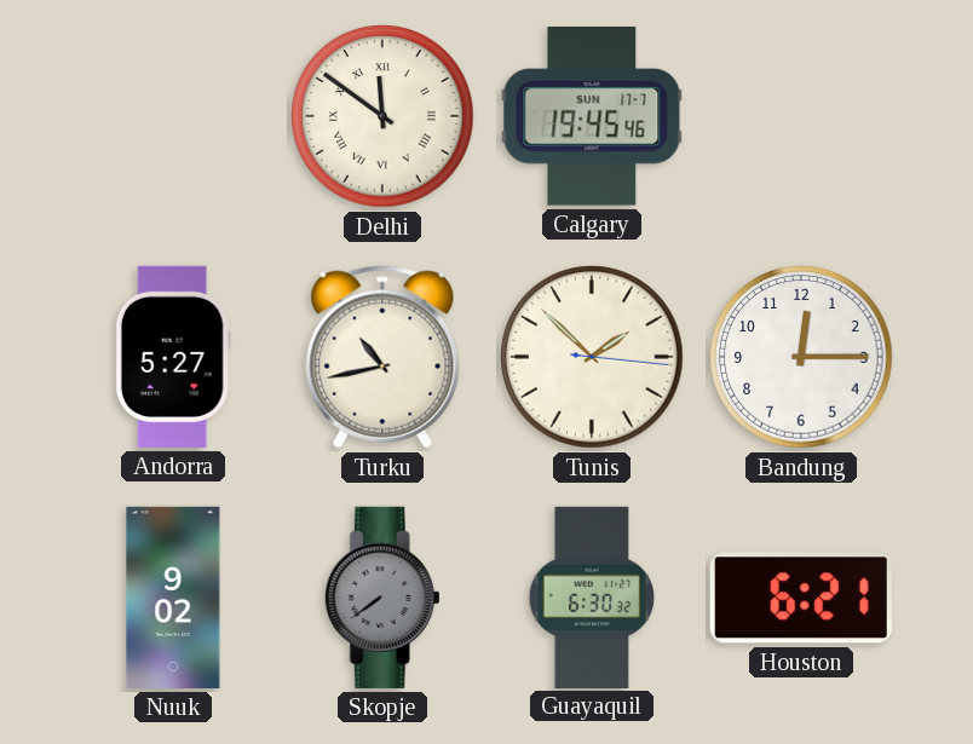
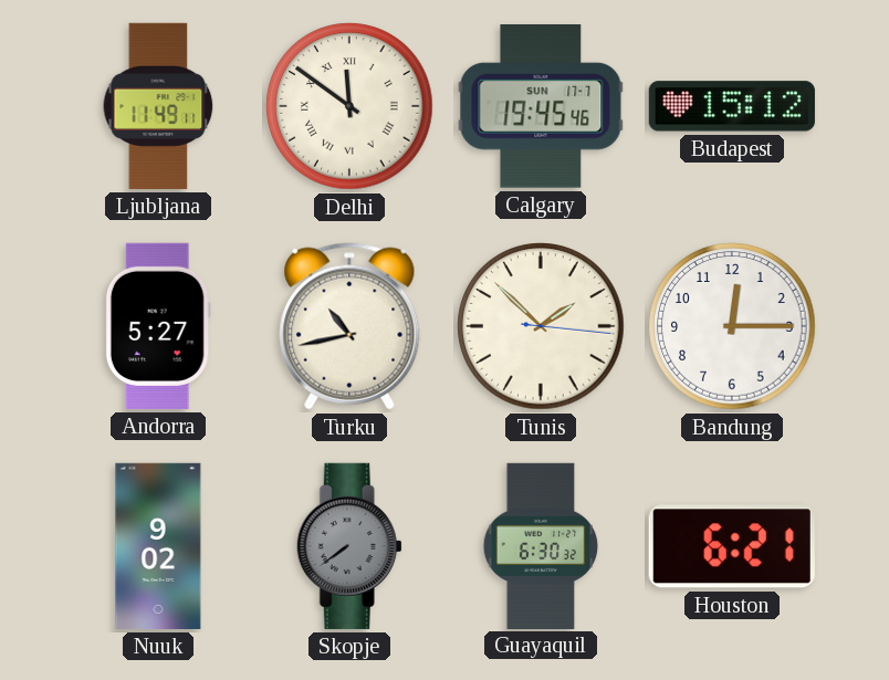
Ljubljana: none -> 11:49 (158, 106)
Budapest: none -> 15:12 (732, 106)
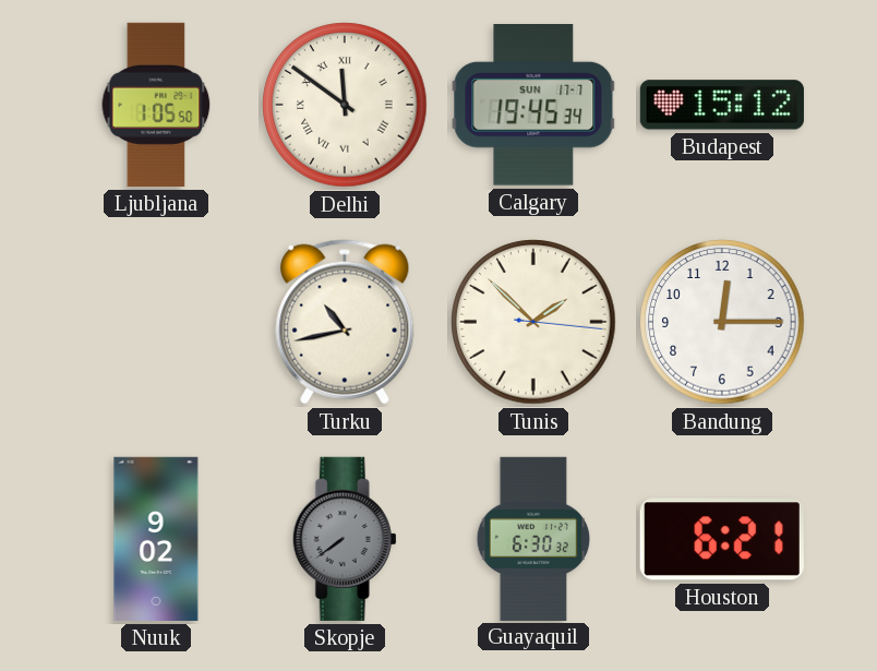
Ljubljana: 11:49 -> 1:05 (156, 105)
Calgary: 19:45:46 -> 19:45:34 (533, 106)
Andorra: 5:27 -> none (158, 326)
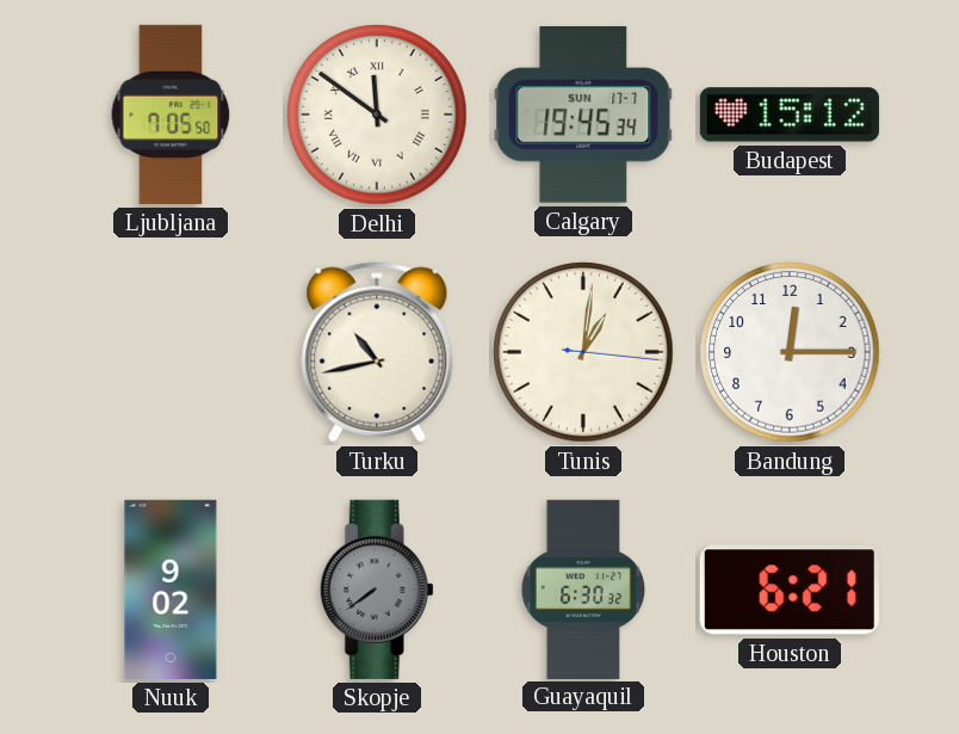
Ljubljana: 1:05 -> 7:05 (171, 115)
Tunis: 1:52 -> 1:01 (583, 352)
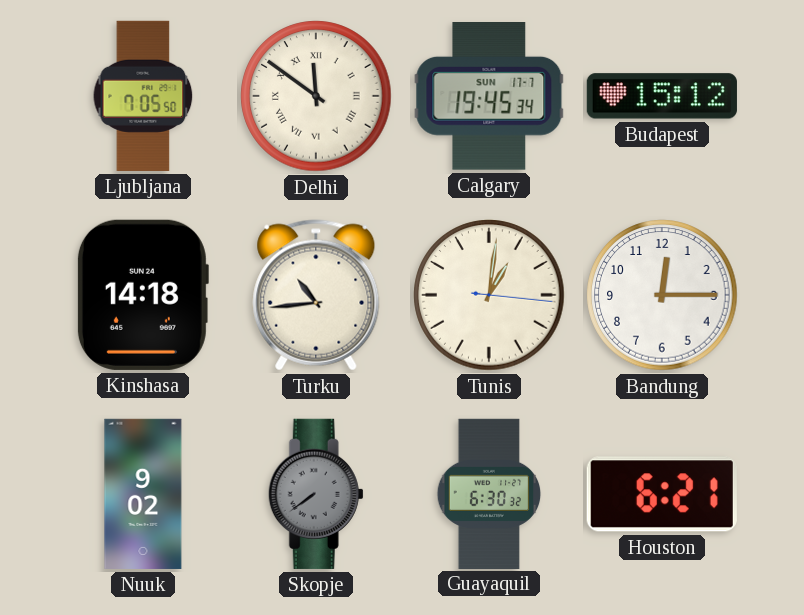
Kinshasa: none -> 14:18 (142, 295)
Turku: 10:43 -> 10:44 (316, 295)
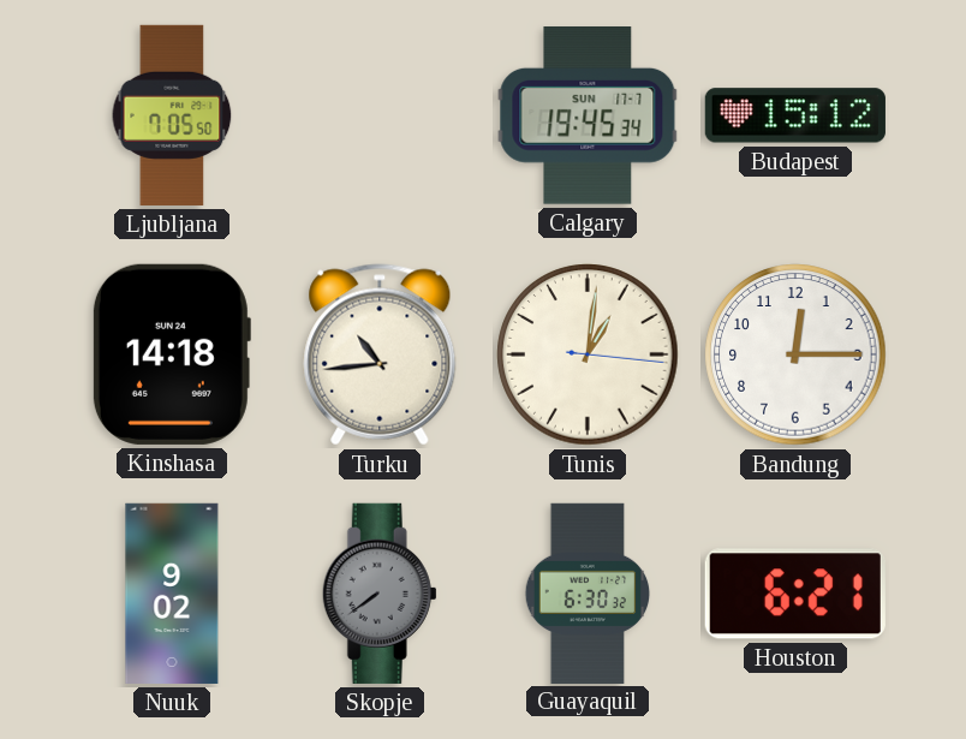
Delhi: 11:51 -> none (316, 96)
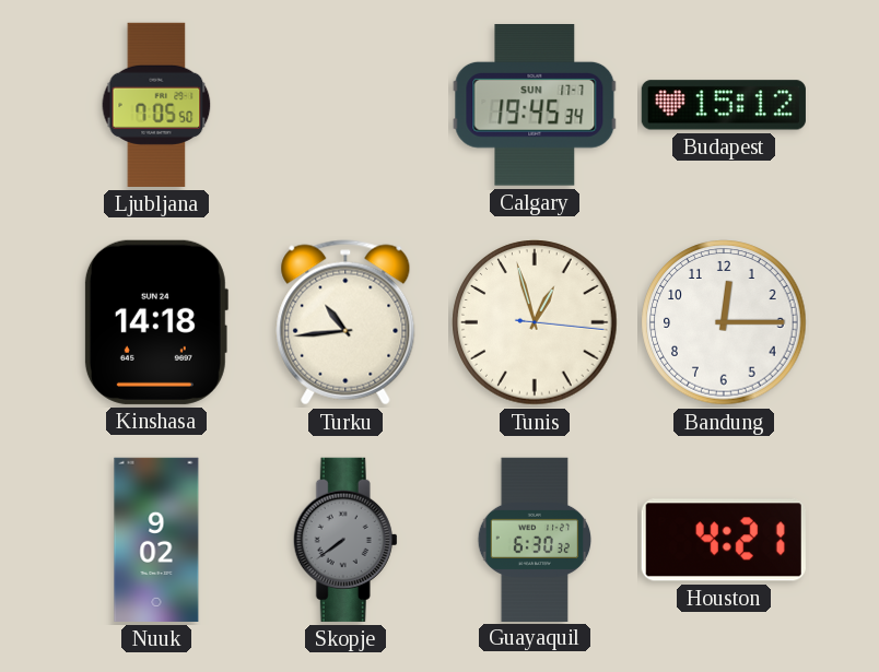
Tunis: 1:01 -> 12:57 (535, 322)
Houston: 6:21 -> 4:21 (724, 540)
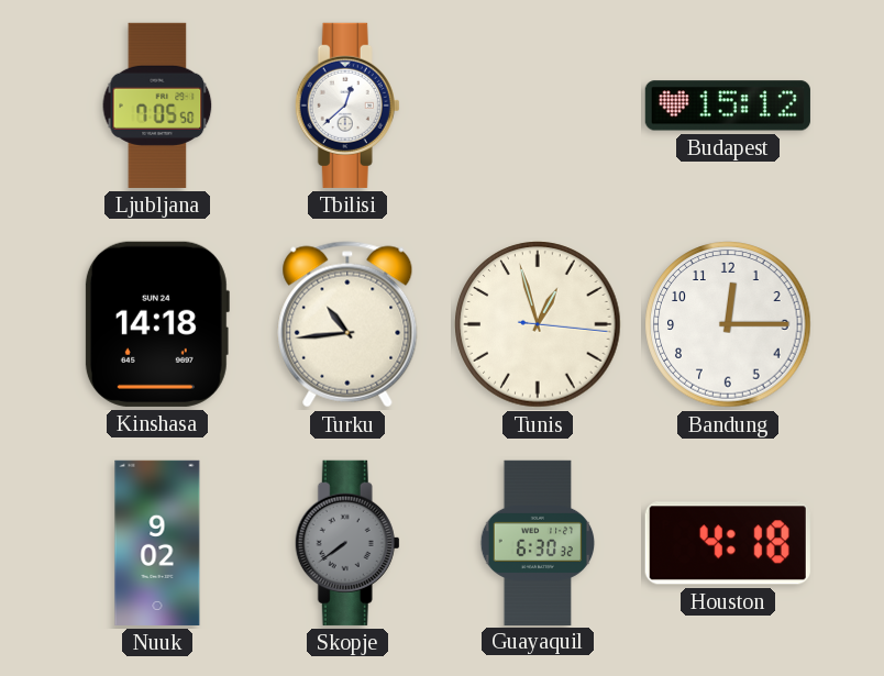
Tbilisi: none -> 12:38 (347, 106)
Calgary: 19:45 -> none (535, 106)
Houston: 4:21 -> 4:18 (728, 543)
